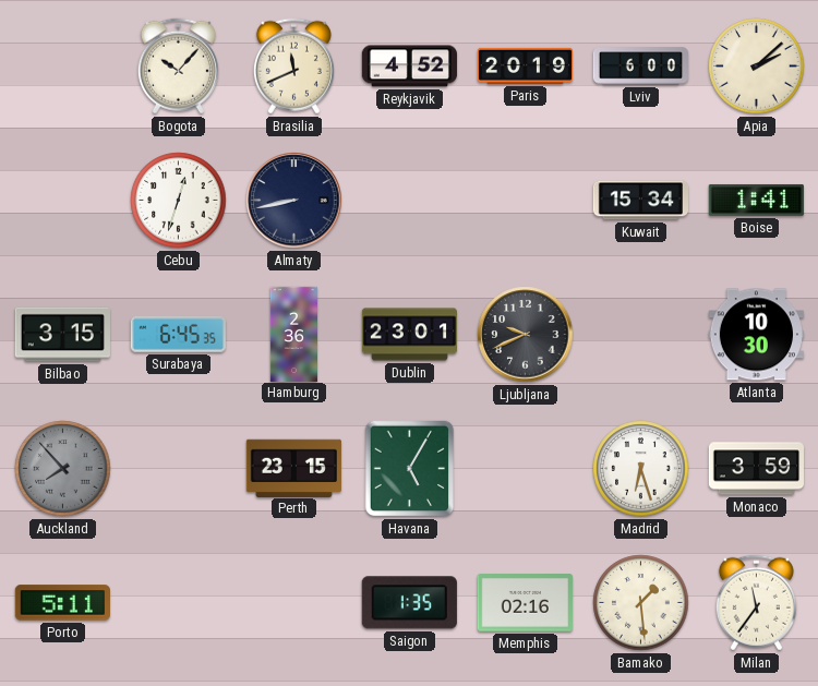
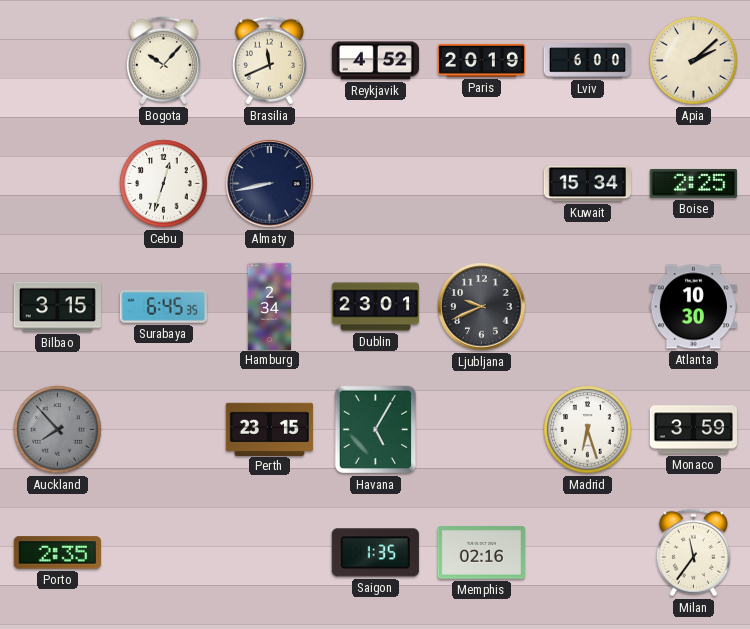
Boise: 1:41 -> 2:25 (693, 183)
Hamburg: 2:36 -> 2:34 (269, 306)
Porto: 5:11 -> 2:35 (57, 553)
Bamako: 1:29 -> none (641, 603)
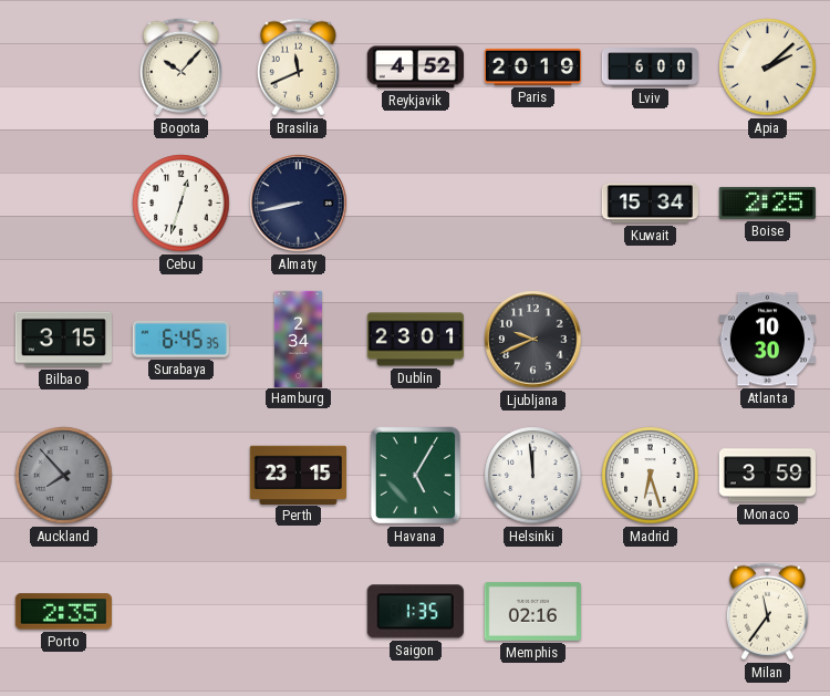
Helsinki: none -> 11:59 (533, 476)
